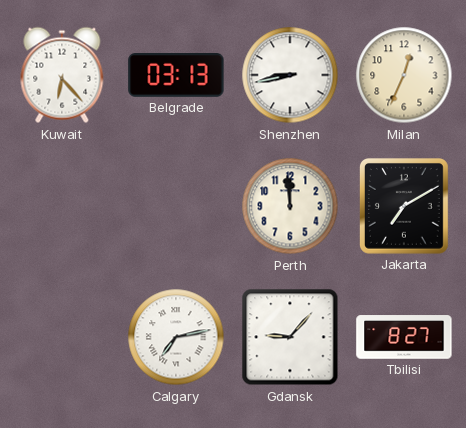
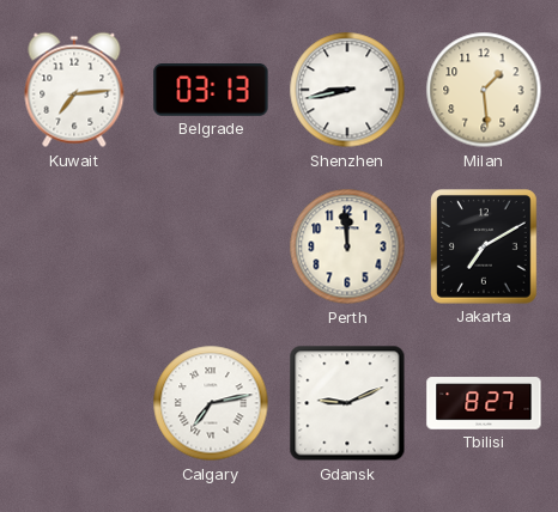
Kuwait: 6:23 -> 7:14 (74, 90)
Milan: 12:34 -> 1:29 (484, 90)
Gdansk: 9:07 -> 9:11 (347, 403)
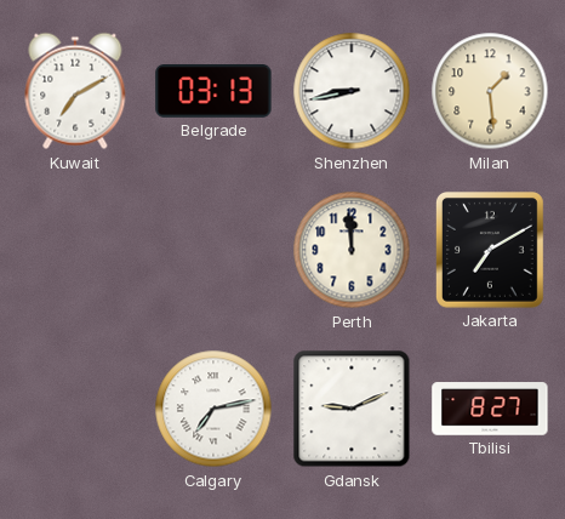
Kuwait: 7:14 -> 7:10 (75, 91)
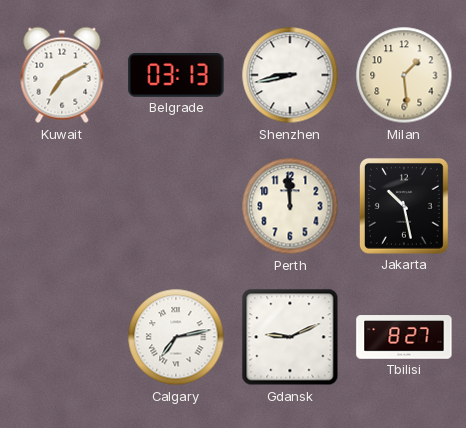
Jakarta: 7:10 -> 10:28 (404, 207)
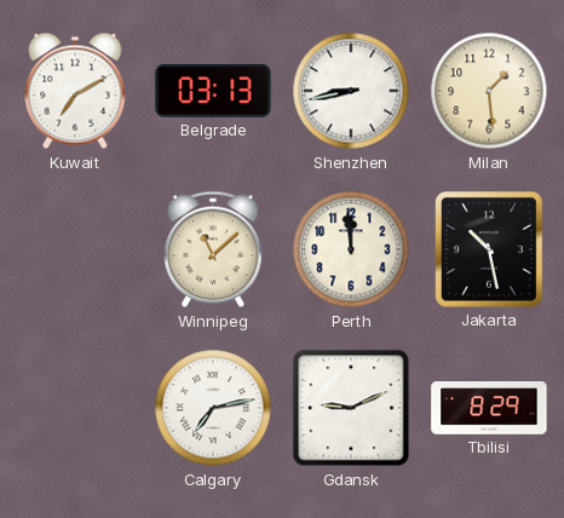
Winnipeg: none -> 11:08 (213, 249)
Tbilisi: 8:27 -> 8:29 (489, 408)
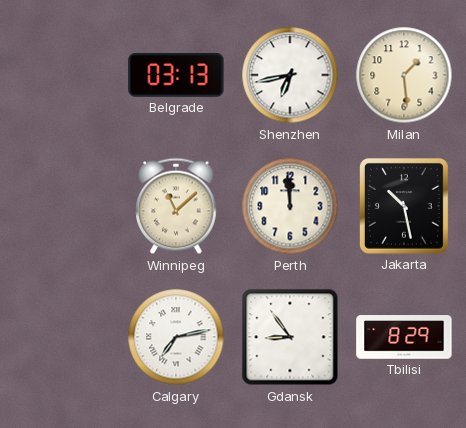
Kuwait: 7:10 -> none (75, 91)
Shenzhen: 8:43 -> 6:43 (290, 75)
Gdansk: 9:11 -> 8:54 (290, 337)
